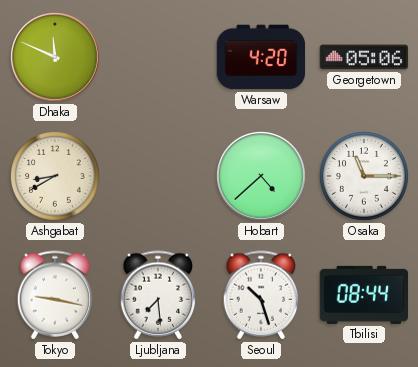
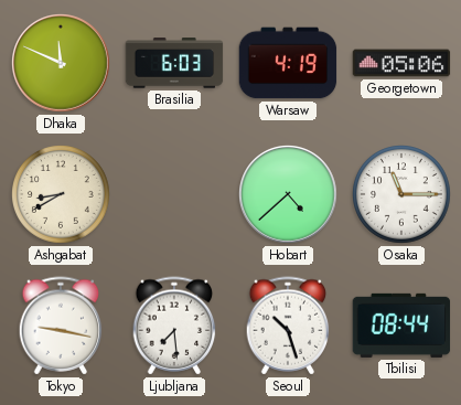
Brasilia: none -> 6:03 (174, 63)
Warsaw: 4:20 -> 4:19 (288, 63)
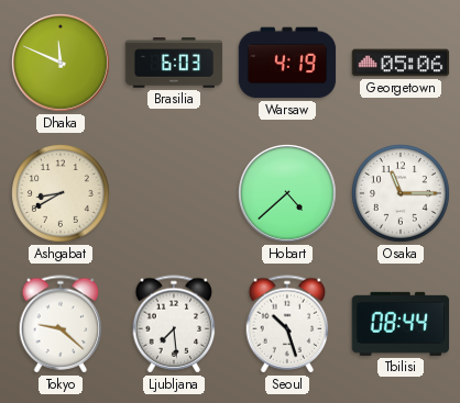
Tokyo: 9:17 -> 9:22 (61, 324)
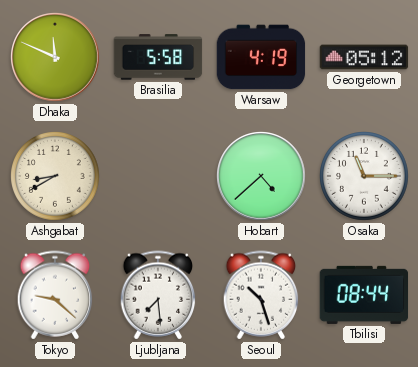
Brasilia: 6:03 -> 5:58 (158, 57)
Georgetown: 05:06 -> 05:12 (364, 57)
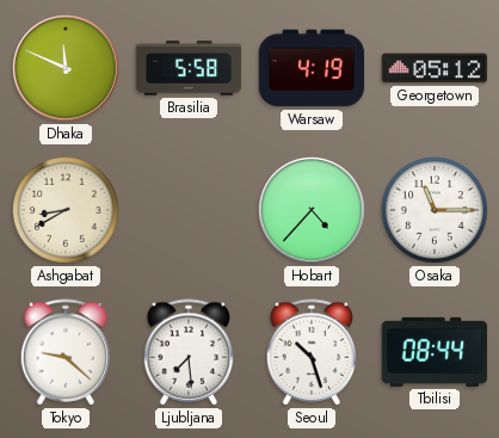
Hobart: 4:38 -> 4:37 (313, 211)
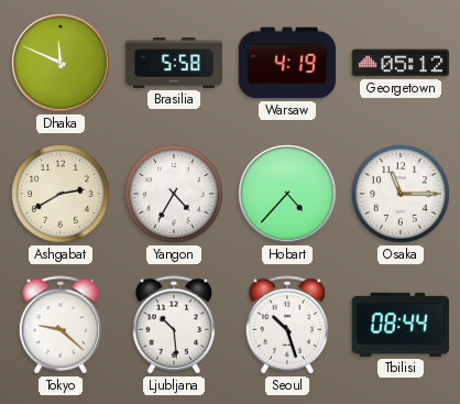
Ashgabat: 8:40 -> 2:40 (62, 195)
Yangon: none -> 4:35 (175, 195)
Ljubljana: 7:29 -> 10:29 (174, 325)
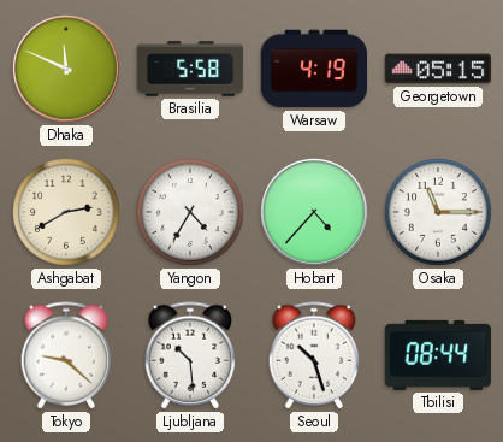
Georgetown: 05:12 -> 05:15 (438, 69)
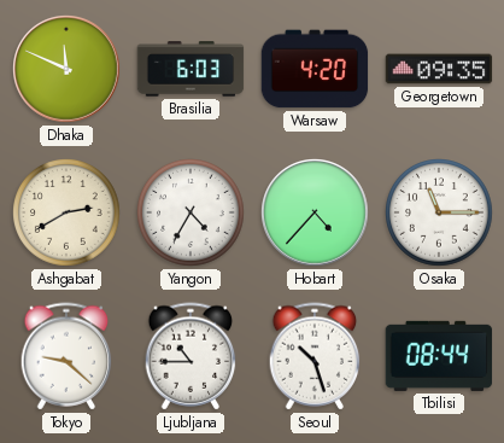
Brasilia: 5:58 -> 6:03 (191, 69)
Warsaw: 4:19 -> 4:20 (315, 69)
Georgetown: 05:15 -> 09:35 (439, 69)
Ljubljana: 10:29 -> 10:45 (191, 356)
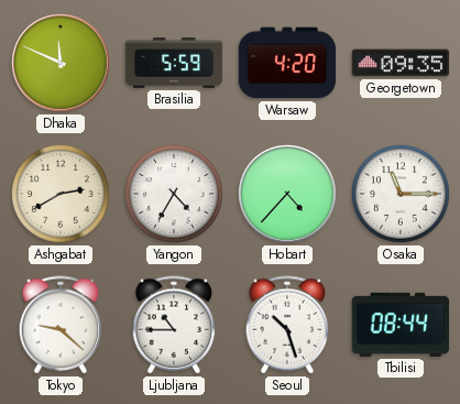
Brasilia: 6:03 -> 5:59 (174, 63)
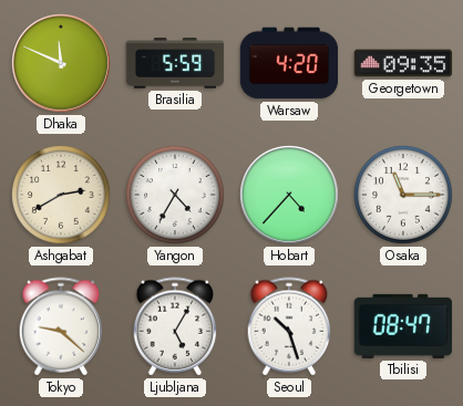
Ljubljana: 10:45 -> 5:05 (175, 326)
Tbilisi: 08:44 -> 08:47 (403, 326)
